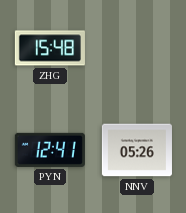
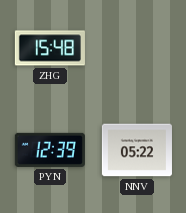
PYN: 12:41 -> 12:39 (50, 150)
NNV: 05:26 -> 05:22 (137, 150)
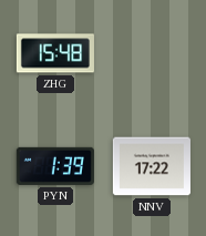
PYN: 12:39 -> 1:39 (55, 166)
NNV: 05:22 -> 17:22 (152, 166)
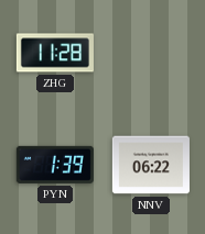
ZHG: 15:48 -> 11:28 (55, 53)
NNV: 17:22 -> 06:22 (151, 165)
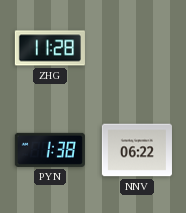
PYN: 1:39 -> 1:38 (50, 150)
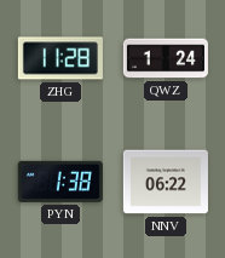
QWZ: none -> 1:24 (165, 58)
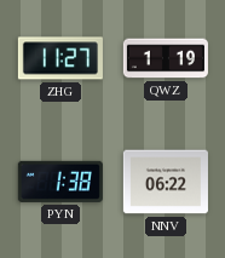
ZHG: 11:28 -> 11:27 (60, 58)
QWZ: 1:24 -> 1:19 (165, 58)
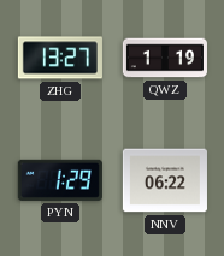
ZHG: 11:27 -> 13:27 (60, 58)
PYN: 1:38 -> 1:29 (60, 180)
